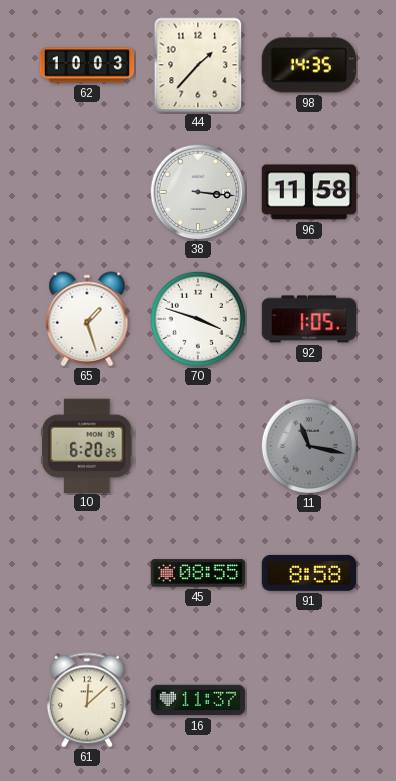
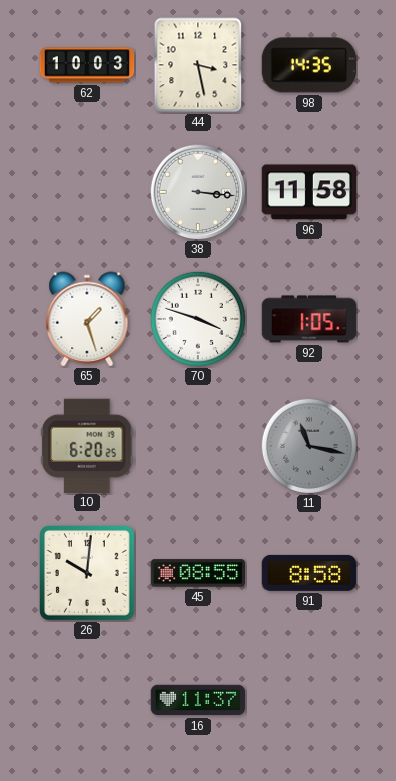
44: 1:37 -> 3:28 (198, 65)
26: none -> 10:01 (88, 574)
61: 12:08 -> none (87, 700)
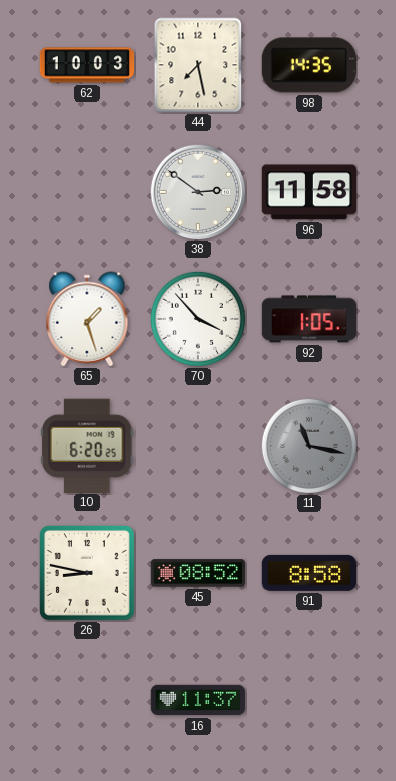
44: 3:28 -> 7:28 (198, 65)
38: 3:16 -> 2:51 (198, 192)
70: 3:48 -> 3:53 (198, 319)
26: 10:01 -> 8:47 (88, 574)
45: 08:55 -> 08:52 (198, 573)
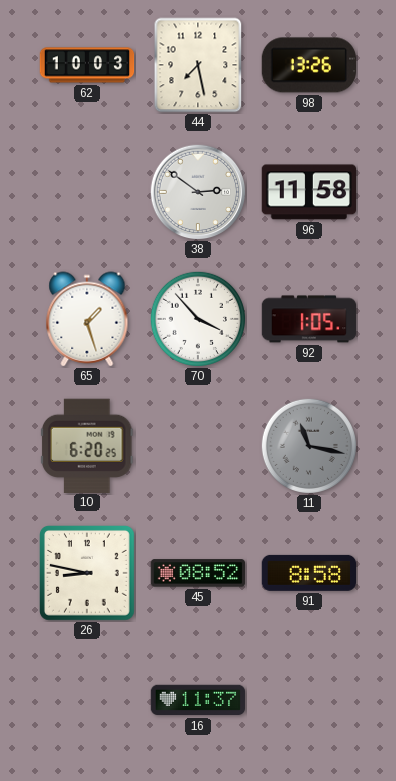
98: 14:35 -> 13:26 (309, 65)
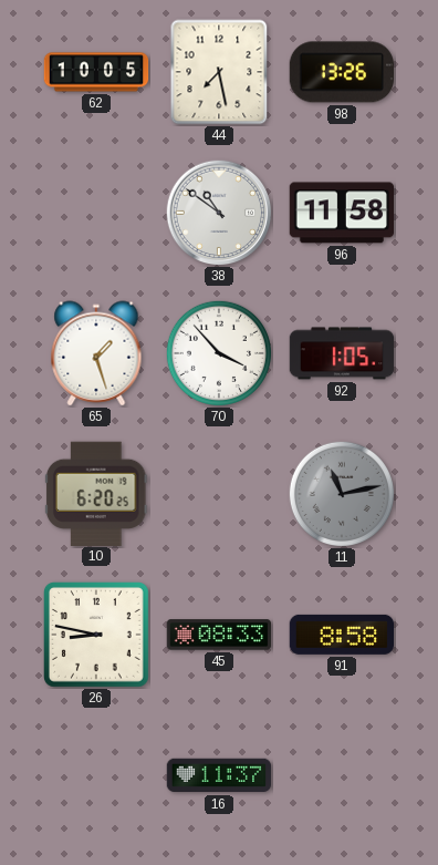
62: 10:03 -> 10:05 (96, 72)
38: 2:51 -> 10:51 (219, 213)
11: 11:17 -> 11:13 (342, 494)
45: 08:52 -> 08:33 (219, 635)
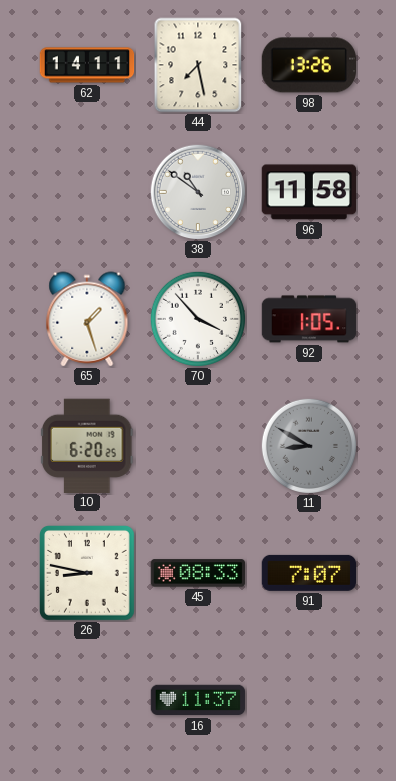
62: 10:05 -> 14:11 (87, 65)
11: 11:13 -> 8:50 (309, 446)
91: 8:58 -> 7:07 (309, 573)
